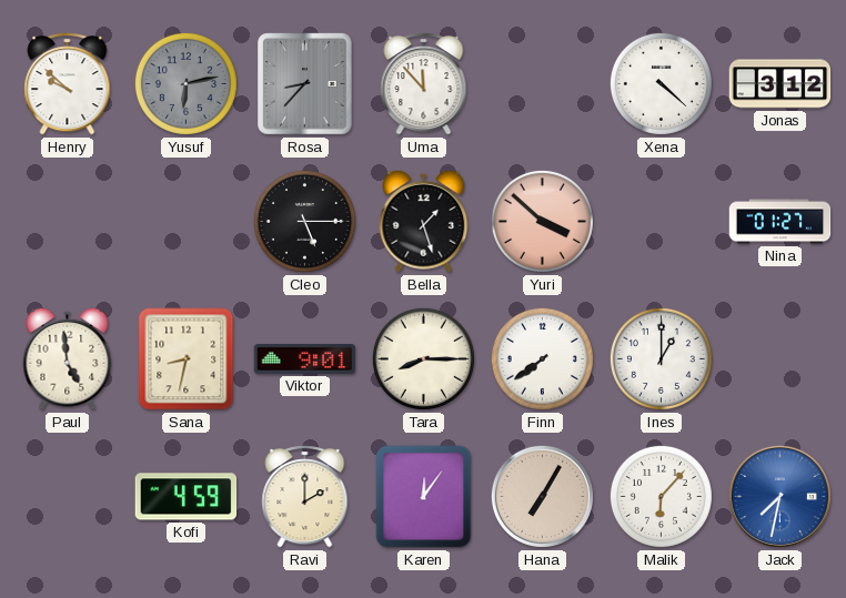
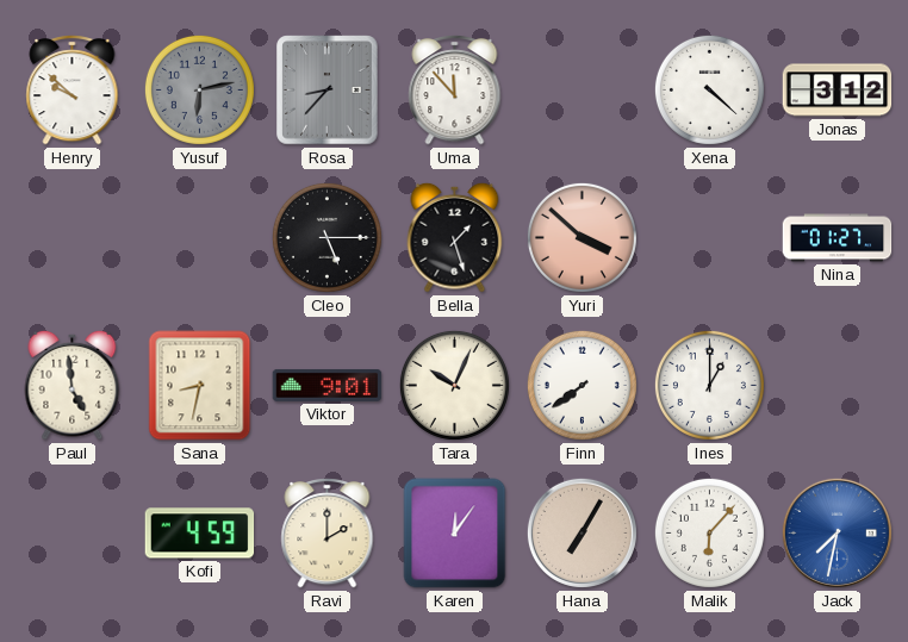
Tara: 8:15 -> 10:04 (454, 385)
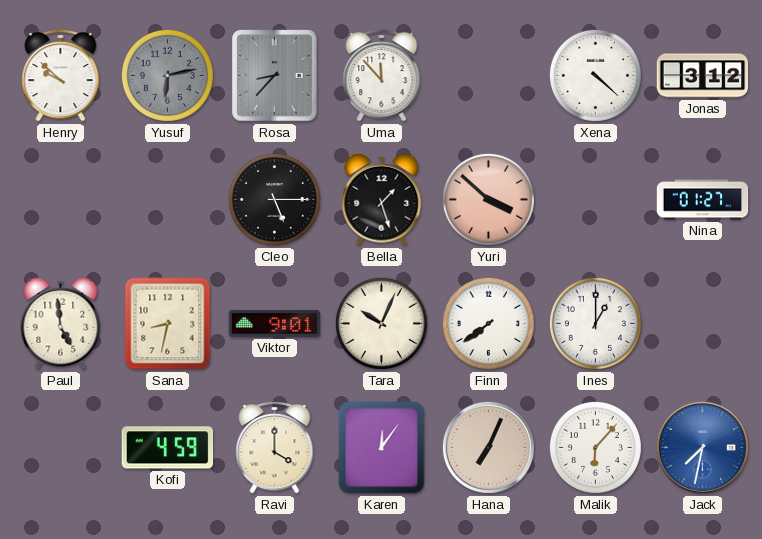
Ravi: 2:00 -> 4:00 (275, 448)
Hana: 7:05 -> 7:04 (488, 447)
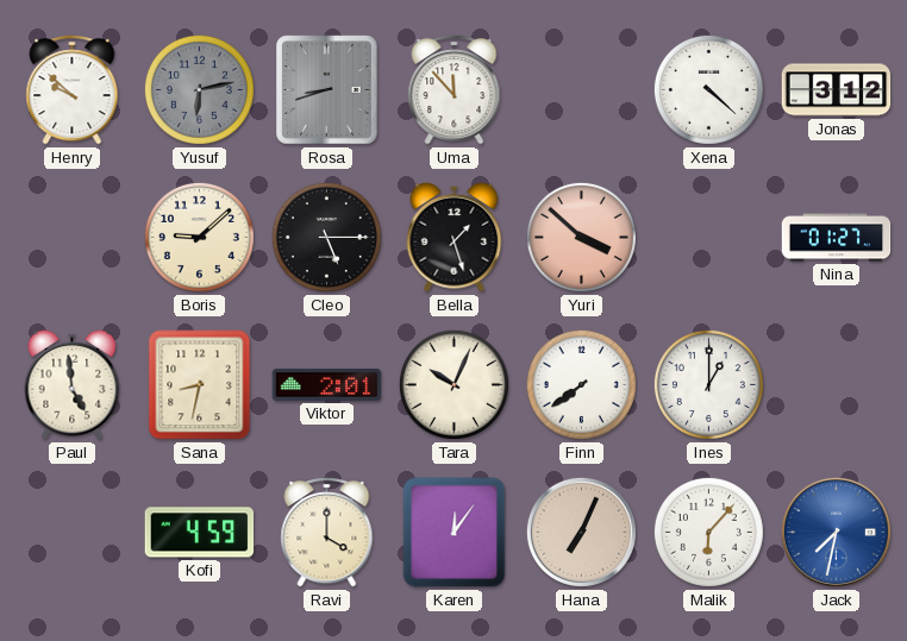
Rosa: 8:37 -> 8:42 (327, 90)
Boris: none -> 9:08 (199, 237)
Viktor: 9:01 -> 2:01 (327, 384)
